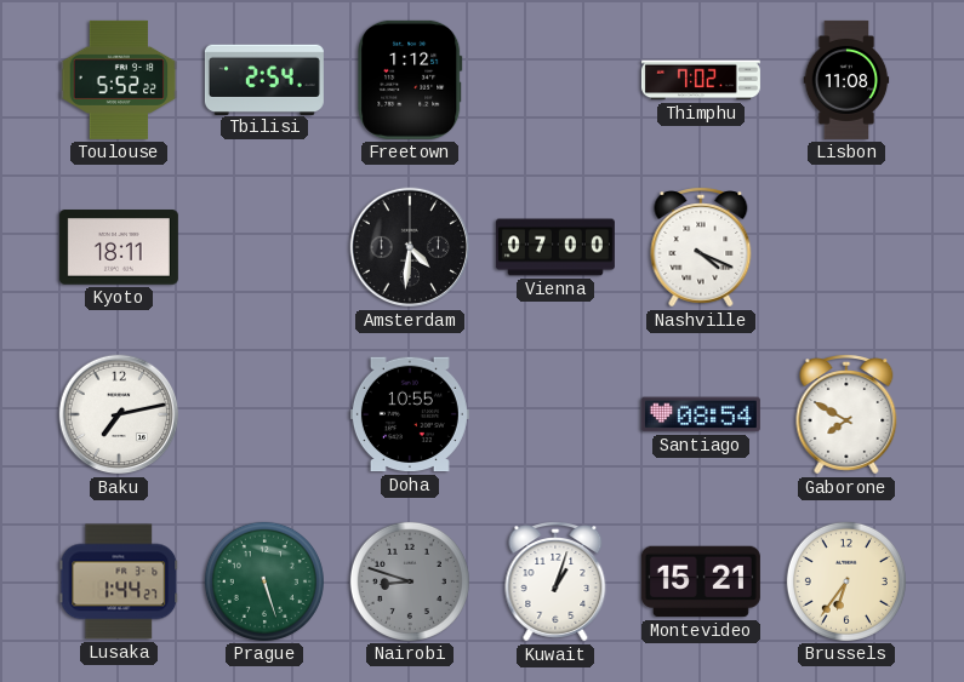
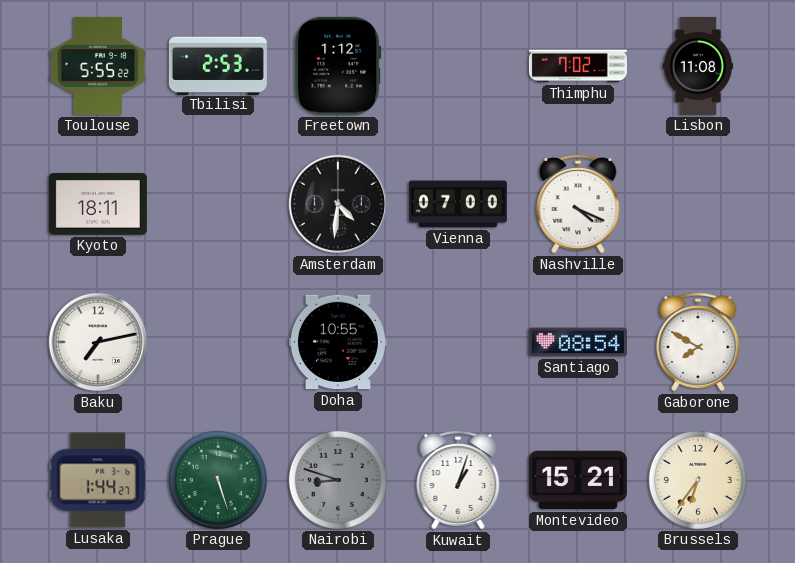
Toulouse: 5:52 -> 5:55 (98, 66)
Tbilisi: 2:54 -> 2:53 (218, 65)
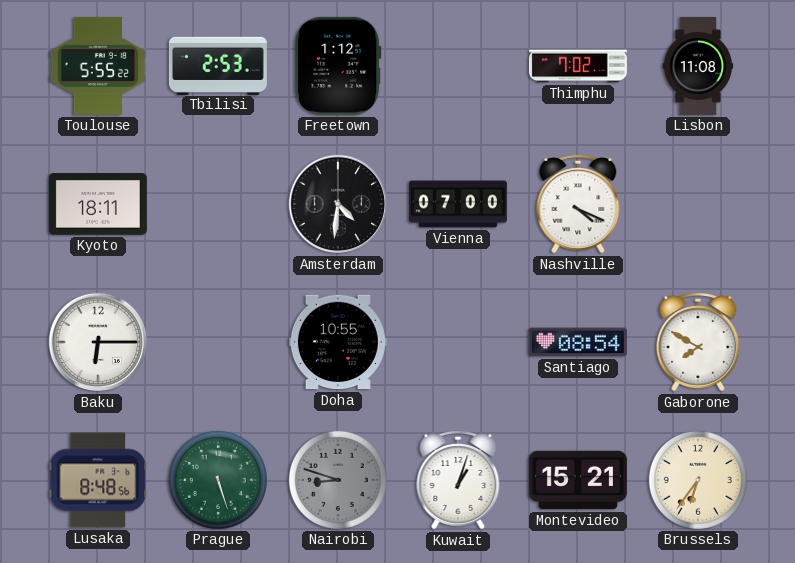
Baku: 7:13 -> 6:15 (98, 342)
Lusaka: 1:44 -> 8:48 (98, 480)
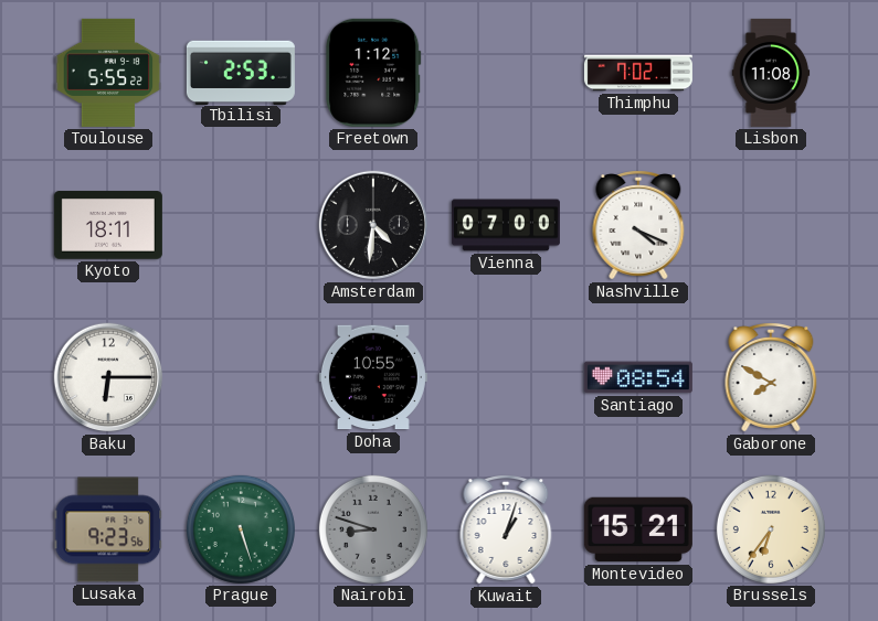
Lusaka: 8:48 -> 9:23 (108, 529)
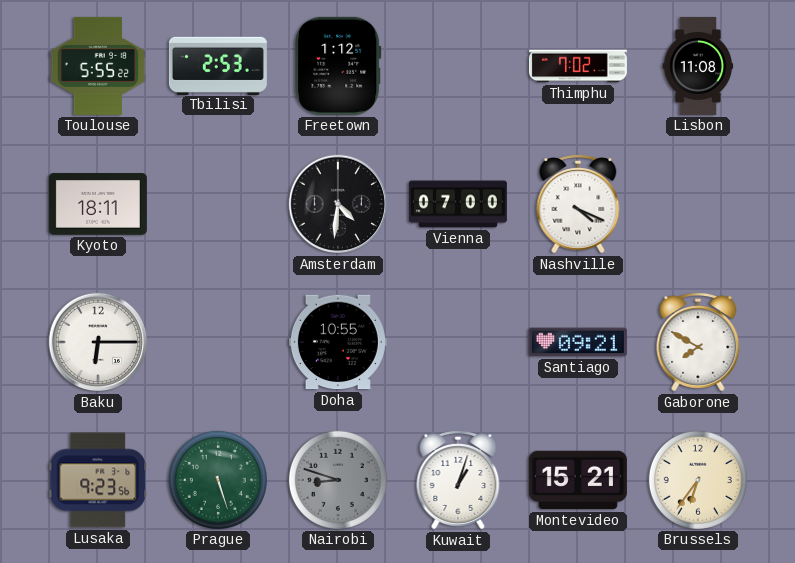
Santiago: 08:54 -> 09:21 (578, 342)
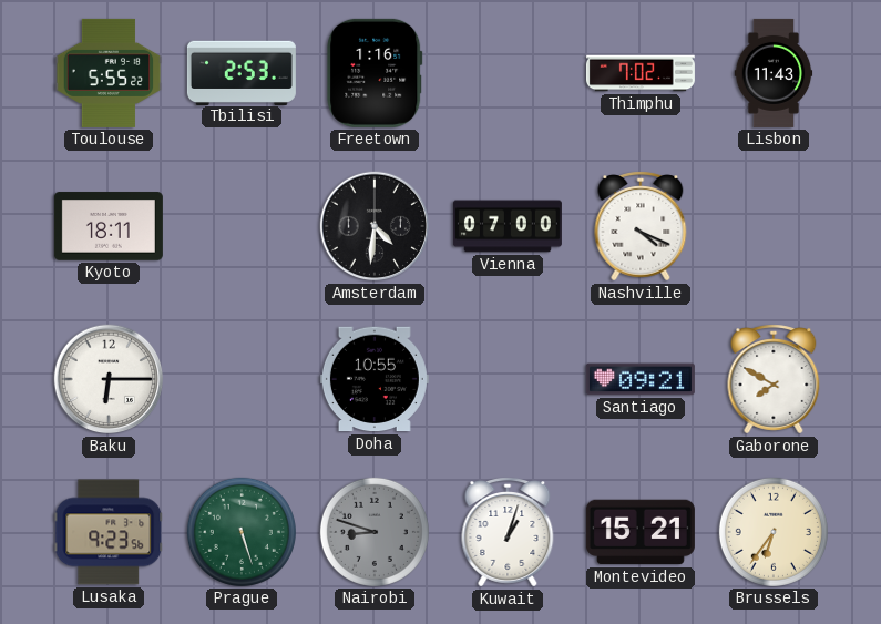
Freetown: 1:12 -> 1:16 (375, 73)
Lisbon: 11:08 -> 11:43 (774, 73)
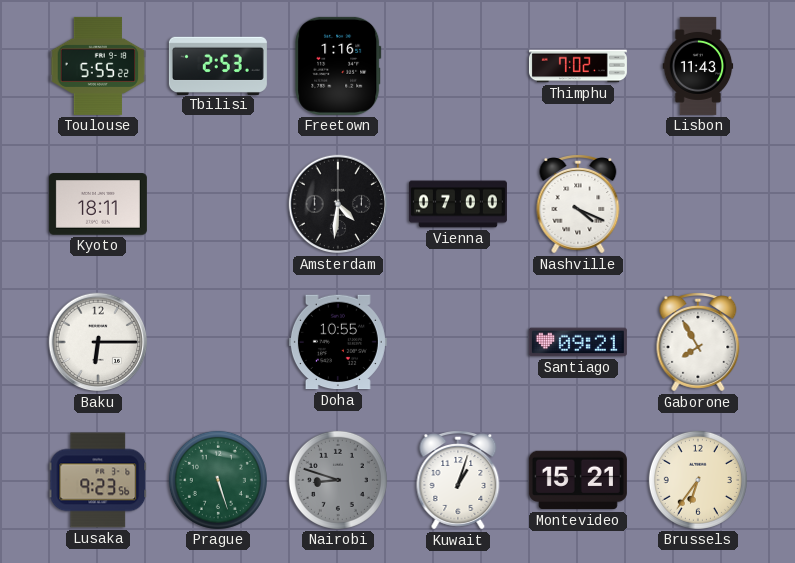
Gaborone: 7:50 -> 7:55 (698, 342)
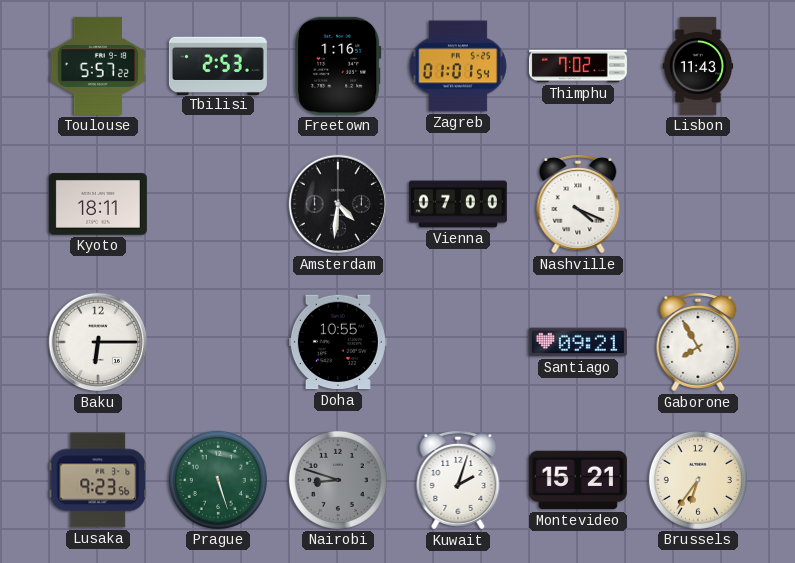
Toulouse: 5:55 -> 5:57 (98, 66)
Zagreb: none -> 01:01 (458, 66)
Kuwait: 1:03 -> 2:03 (458, 480)
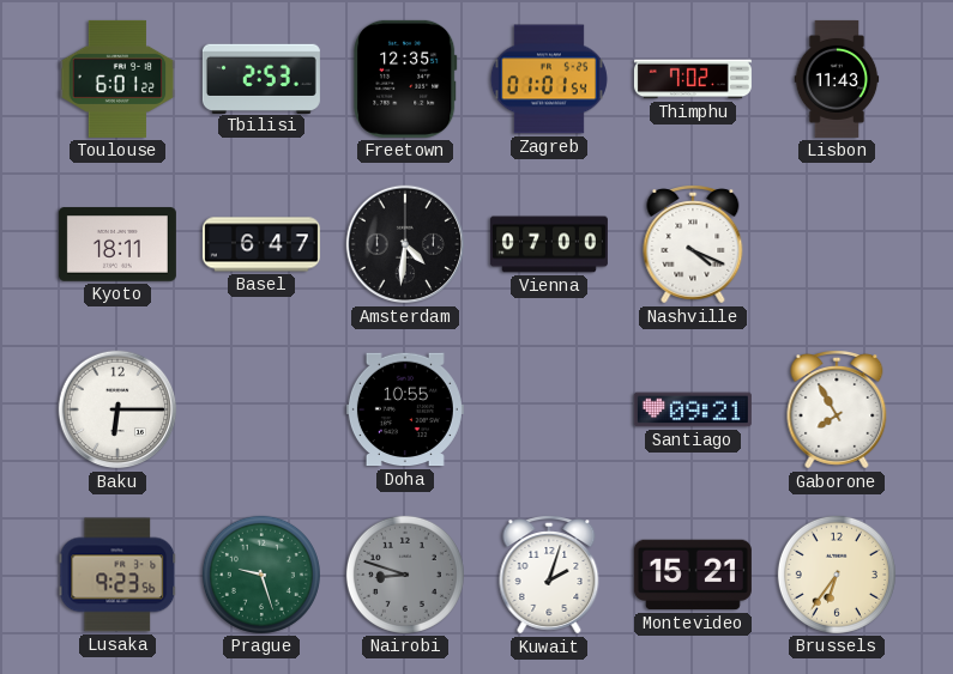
Toulouse: 5:57 -> 6:01 (117, 79)
Freetown: 1:16 -> 12:35 (405, 79)
Basel: none -> 6:47 (261, 244)
Prague: 5:27 -> 9:27 (261, 575)
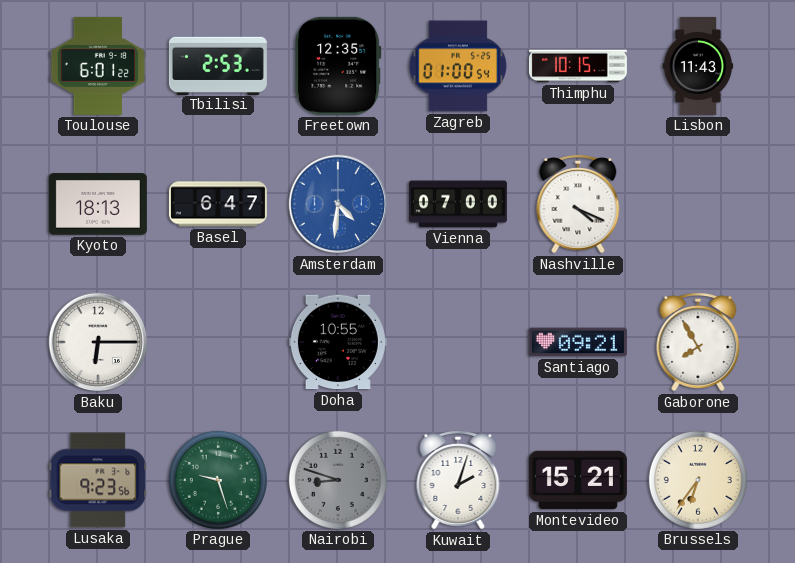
Zagreb: 01:01 -> 01:00 (458, 66)
Thimphu: 7:02 -> 10:15 (578, 66)
Kyoto: 18:11 -> 18:13 (98, 204)
Amsterdam dial: black -> blue (338, 204)
